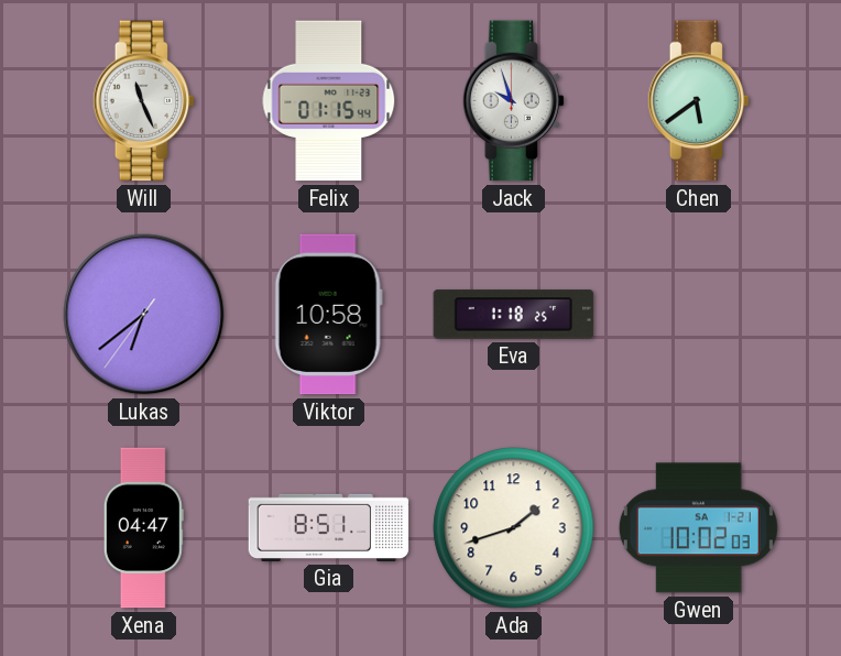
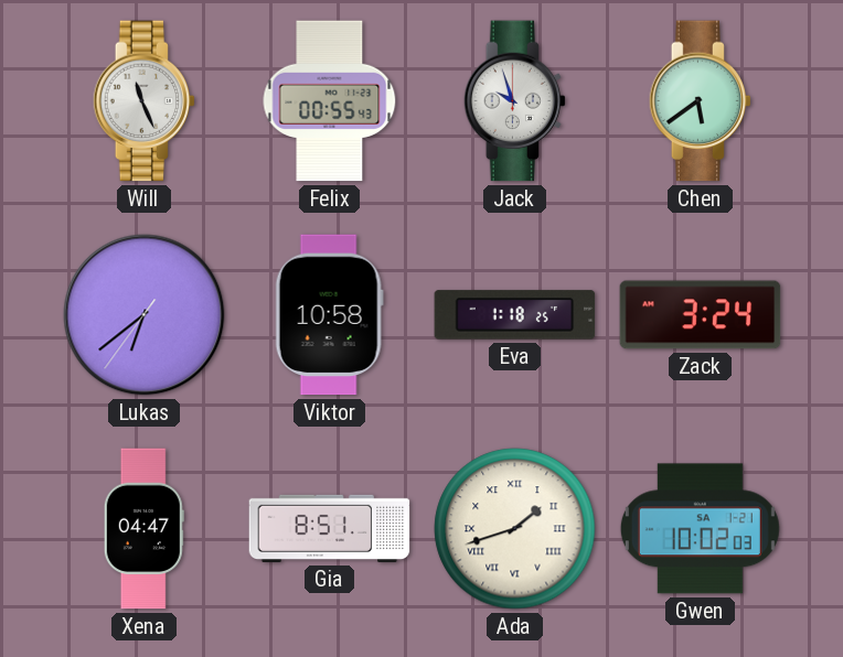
Felix: 01:15 -> 00:55 (330, 101)
Zack: none -> 3:24 (701, 315)
Ada numerals: Arabic -> Roman (515, 529)
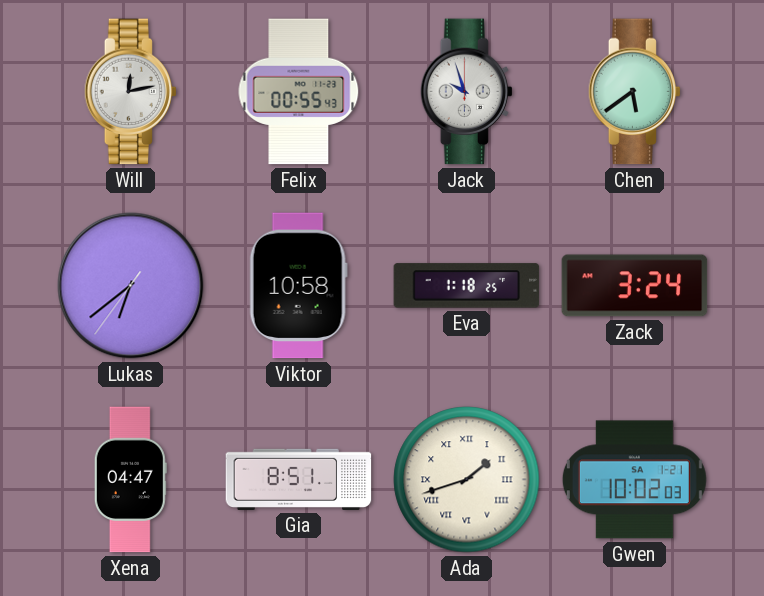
Will: 11:26 -> 12:13 (131, 92)
